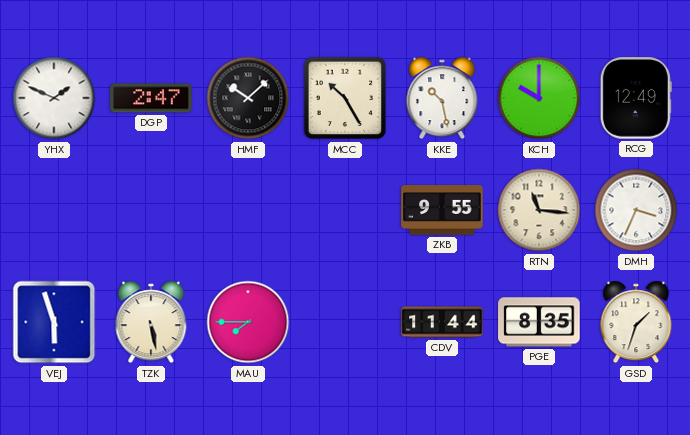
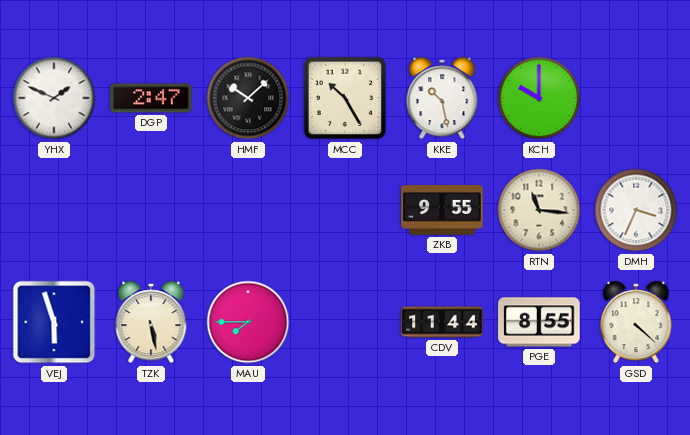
RCG: 12:49 -> none (636, 98)
PGE: 8:35 -> 8:55 (539, 322)
GSD: 1:33 -> 4:22 (636, 322)
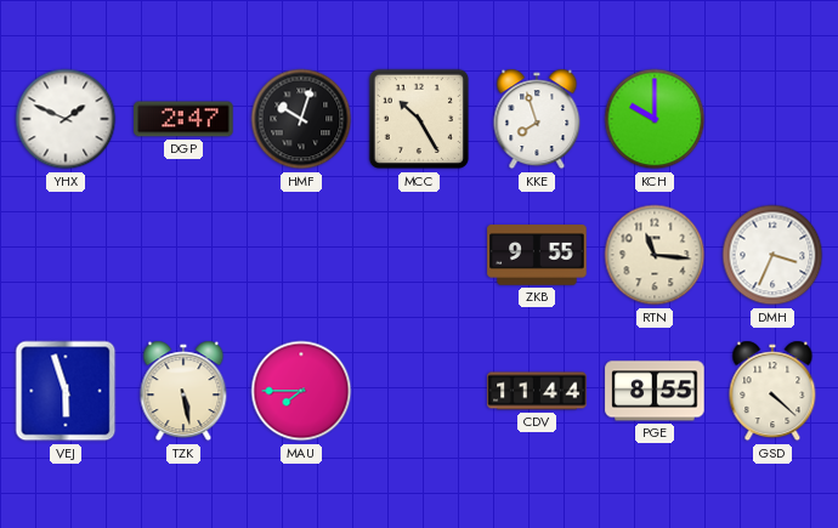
HMF: 10:08 -> 10:03 (301, 119)
KKE: 10:28 -> 7:57 (537, 119)
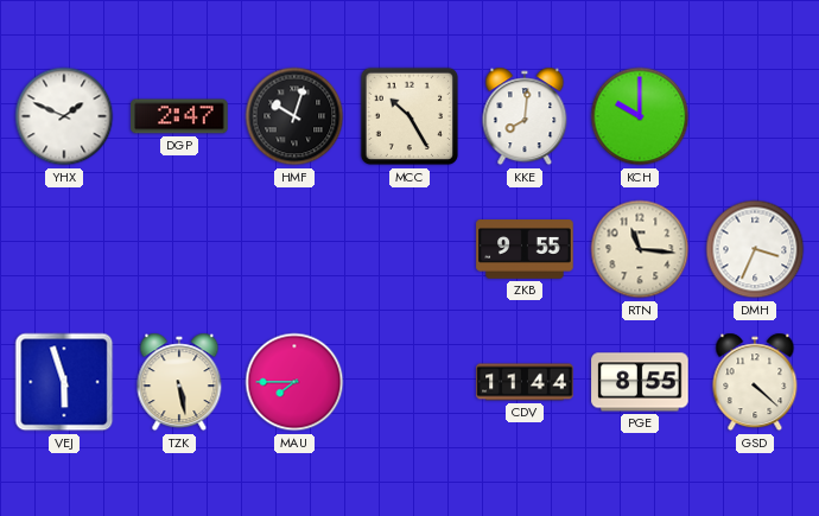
KKE: 7:57 -> 8:01 (525, 116)
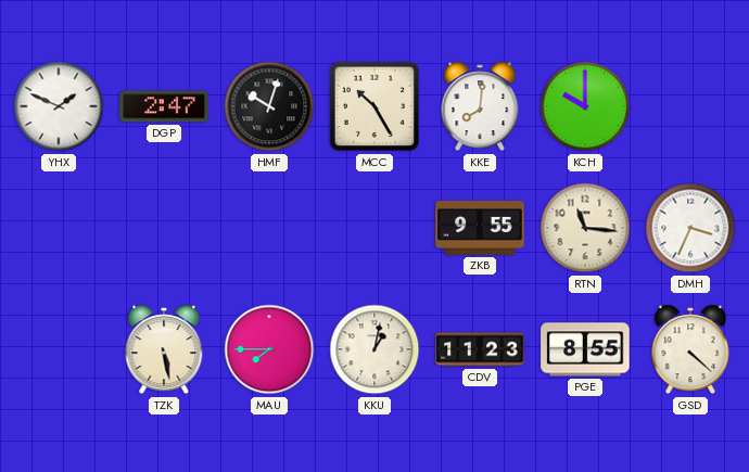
VEJ: 5:57 -> none (64, 382)
KKU: none -> 1:02 (374, 349)
CDV: 11:44 -> 11:23 (480, 349)
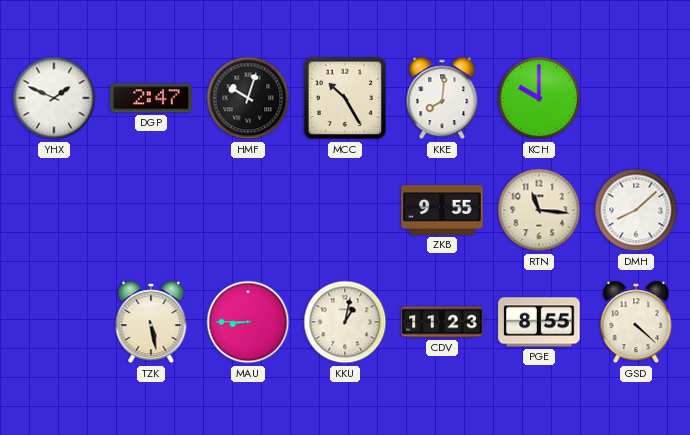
DMH: 3:34 -> 8:08 (636, 210)
MAU: 7:45 -> 8:45 (248, 322)
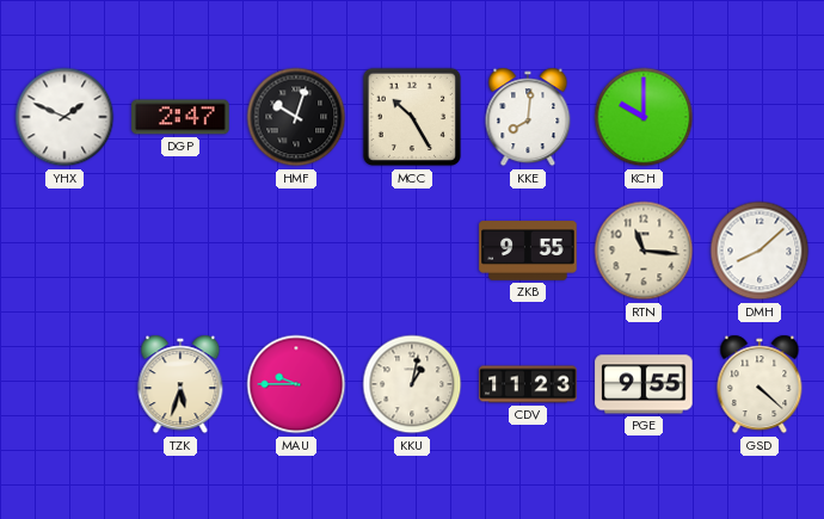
TZK: 5:28 -> 5:33 (180, 384)
MAU: 8:45 -> 9:45 (296, 384)
PGE: 8:55 -> 9:55 (644, 384)
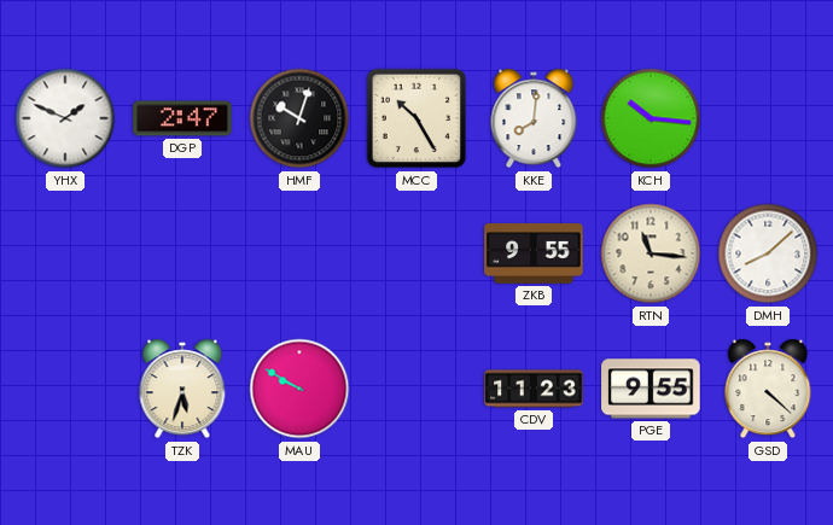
KCH: 10:00 -> 10:16 (651, 118)
MAU: 9:45 -> 9:50 (299, 389)
KKU: 1:02 -> none (412, 384)
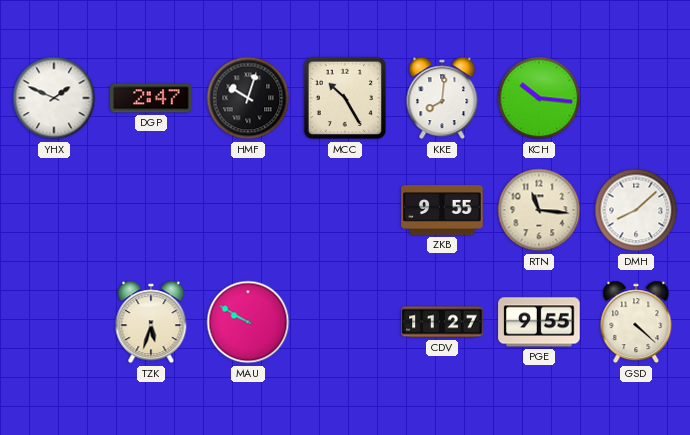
CDV: 11:23 -> 11:27 (442, 322)
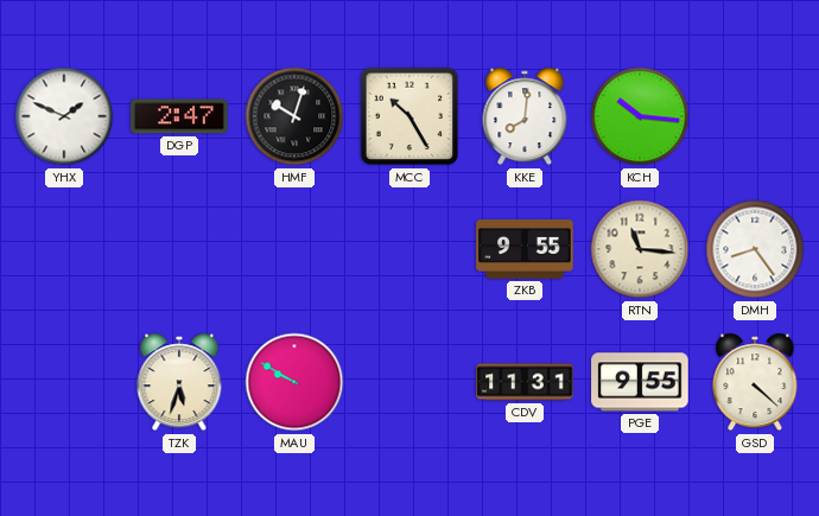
DMH: 8:08 -> 8:24 (755, 249)
CDV: 11:27 -> 11:31 (525, 382)
